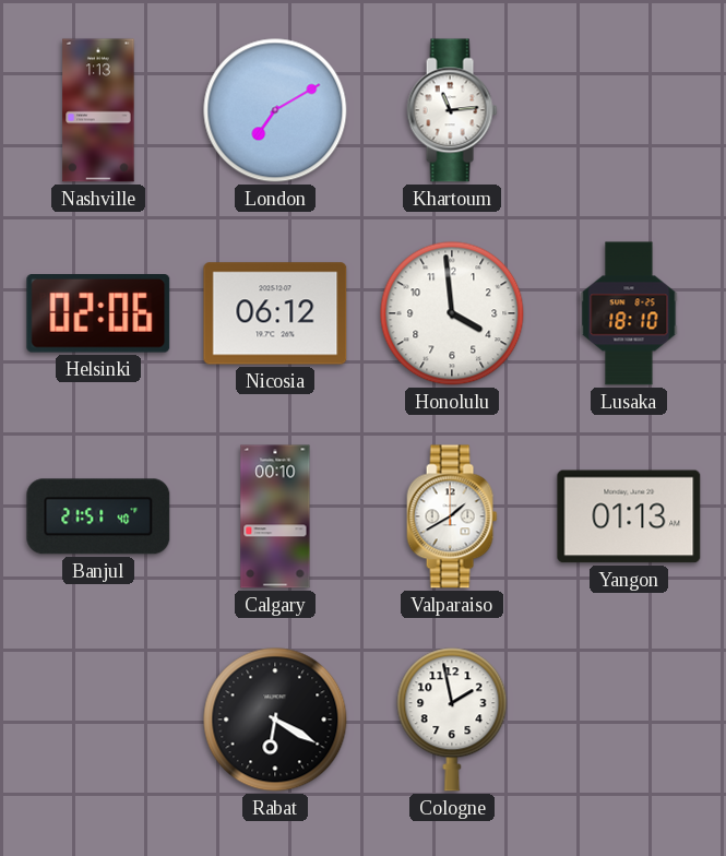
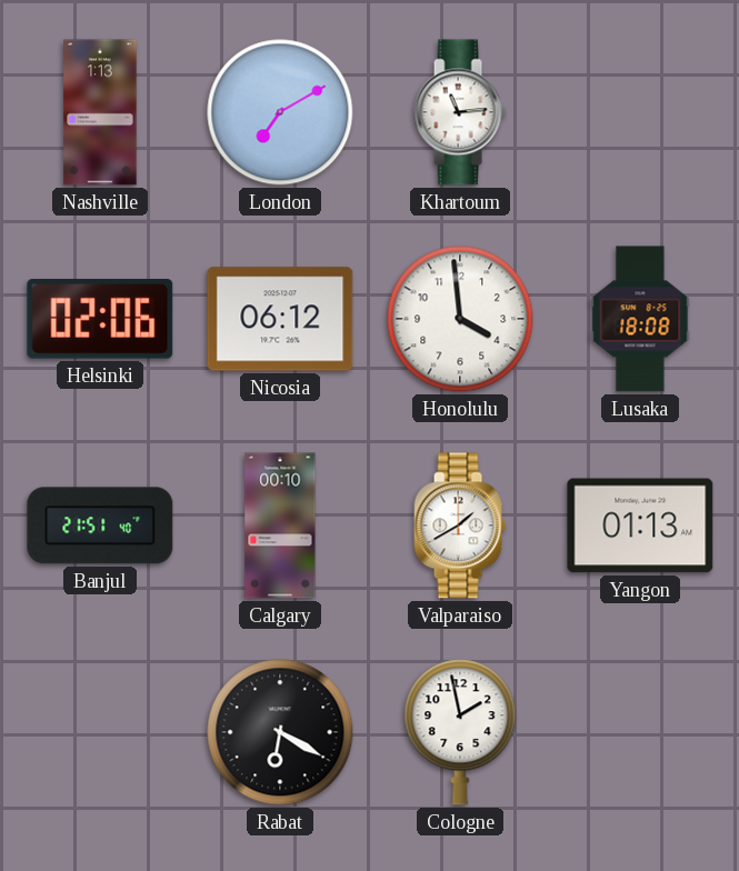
Lusaka: 18:10 -> 18:08 (640, 319)
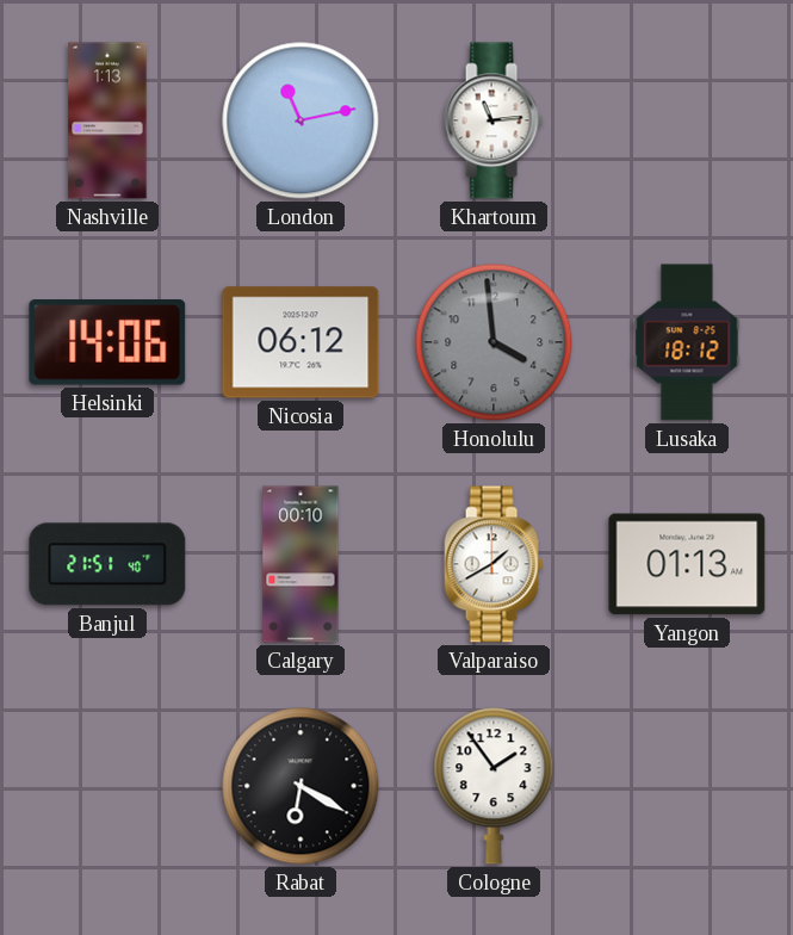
London: 7:10 -> 11:13 (301, 120)
Helsinki: 02:06 -> 14:06 (107, 343)
Honolulu dial: white -> grey (494, 342)
Lusaka: 18:08 -> 18:12 (687, 342)
Cologne: 1:58 -> 1:54 (494, 786)
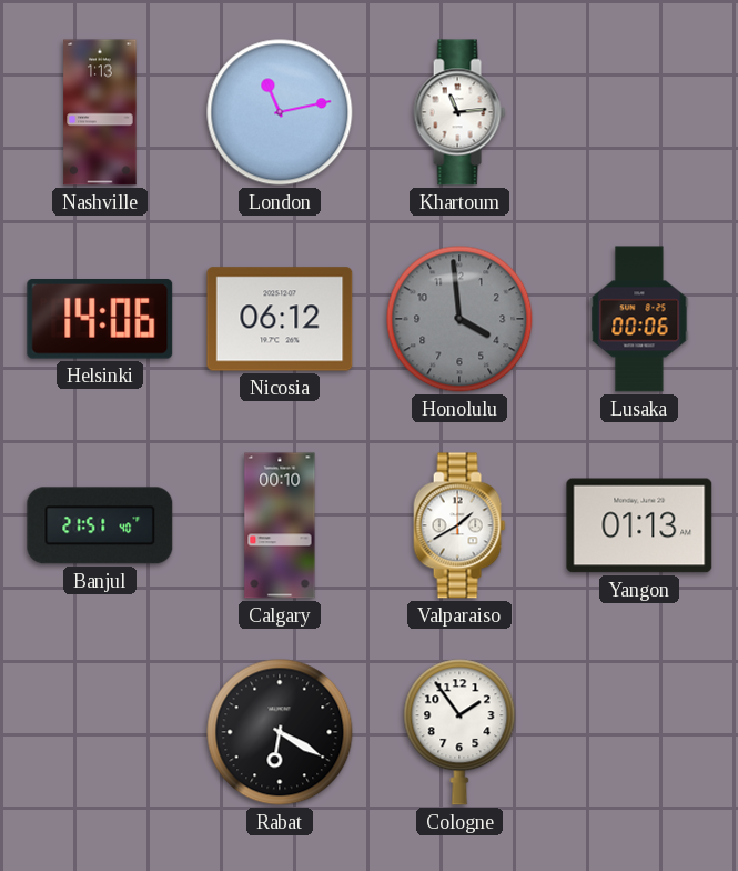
Lusaka: 18:12 -> 00:06 (639, 319)
